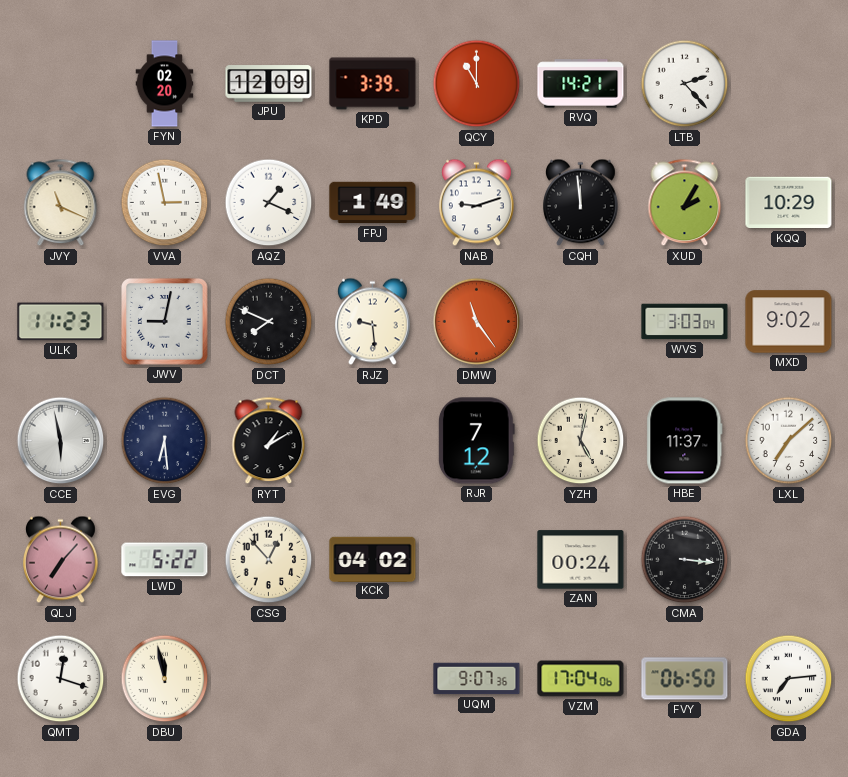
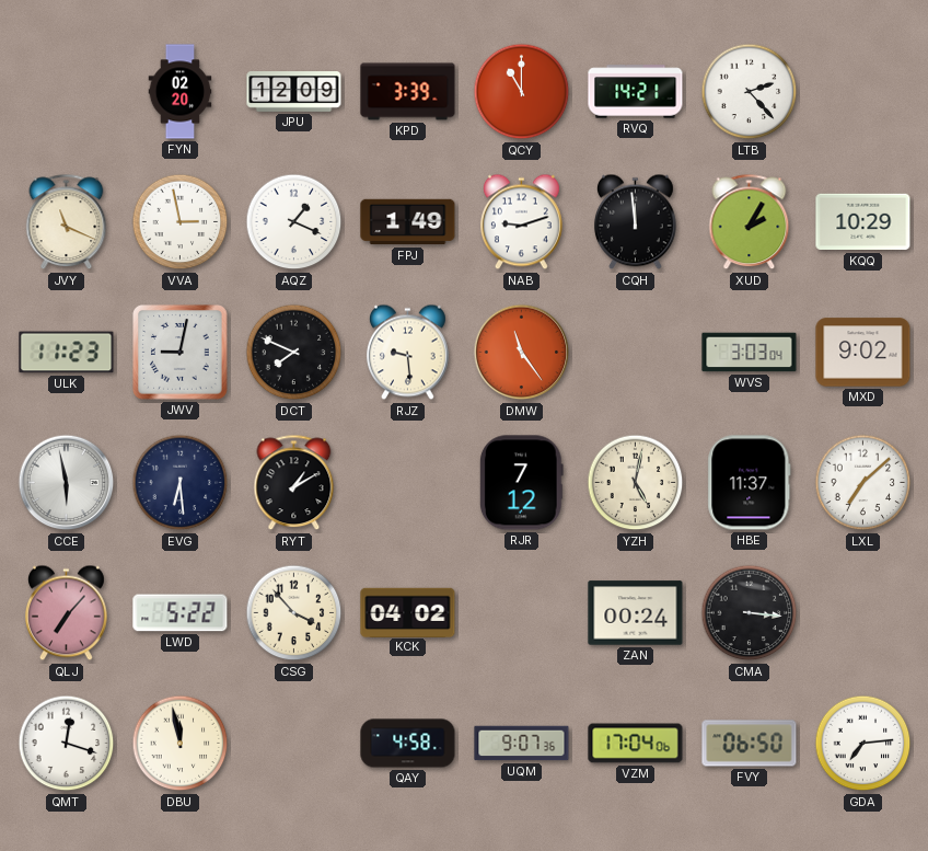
CSG: 12:53 -> 3:53 (294, 613)
QAY: none -> 4:58 (408, 744)
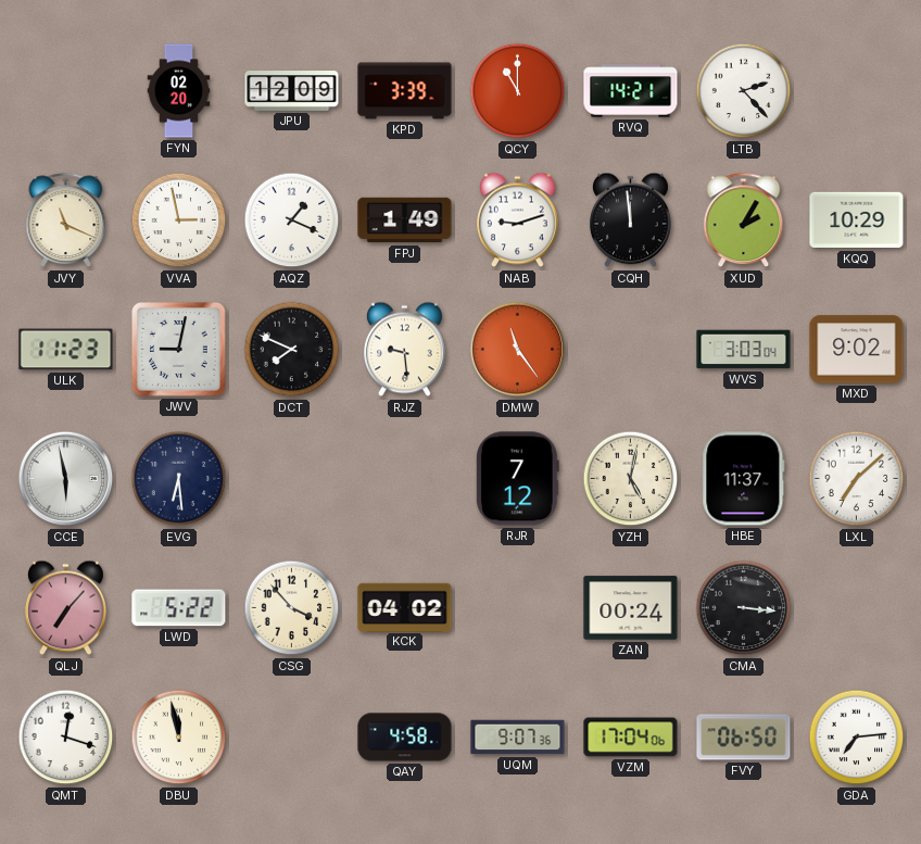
RYT: 1:10 -> none (294, 483)
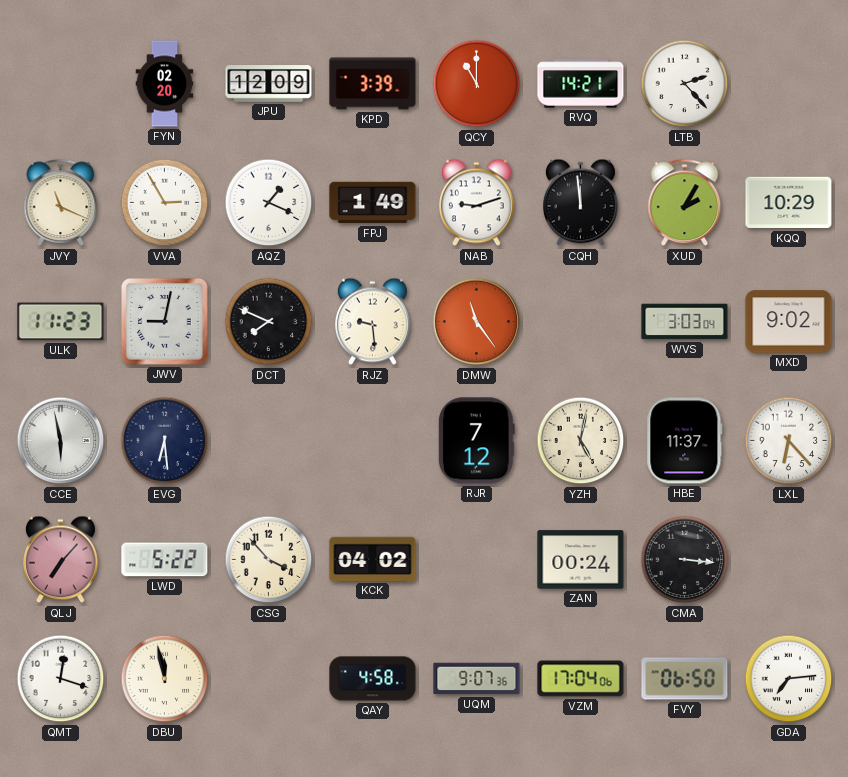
VVA: 2:58 -> 2:55 (165, 203)
LXL: 7:08 -> 6:23 (789, 441)
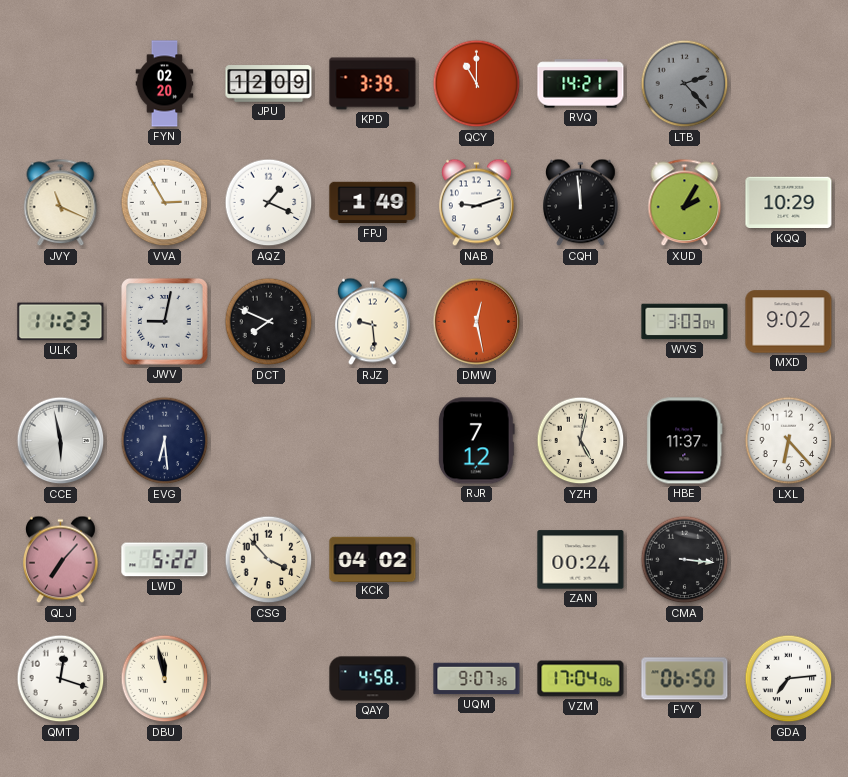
LTB dial: white -> grey (685, 84)
DMW: 11:24 -> 12:28 (477, 322)
